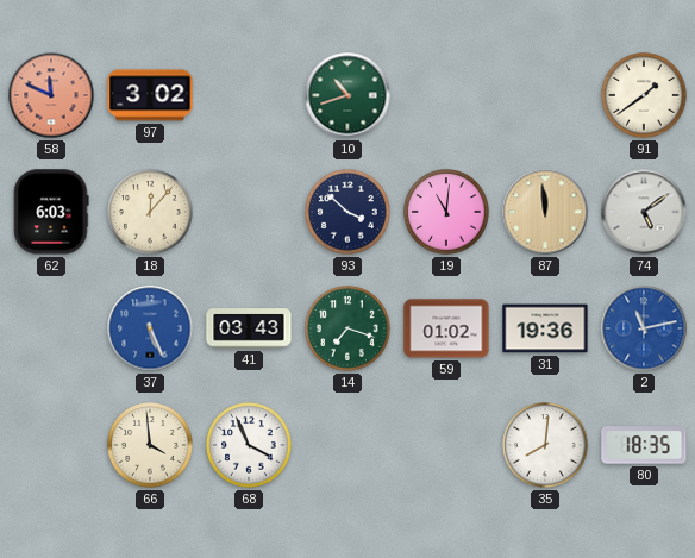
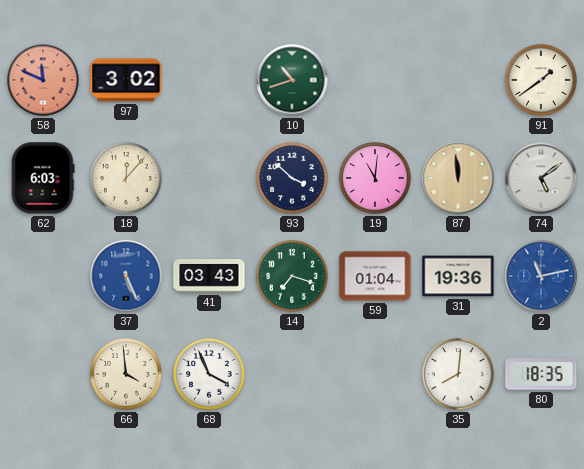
59: 01:02 -> 01:04 (375, 276)
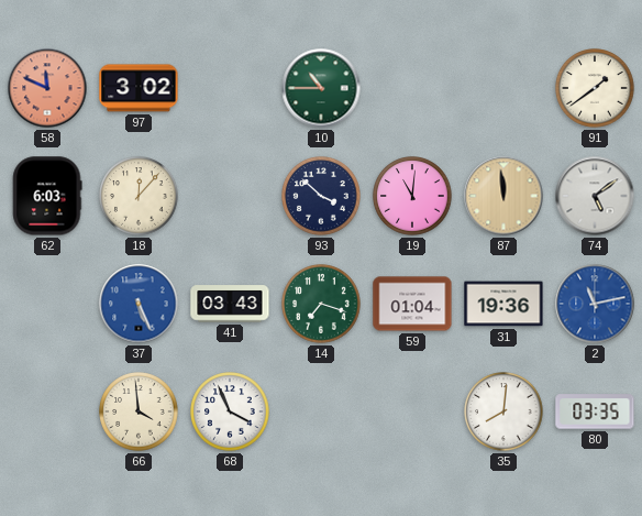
10: 10:42 -> 10:45 (321, 88)
80: 18:35 -> 03:35 (595, 411)
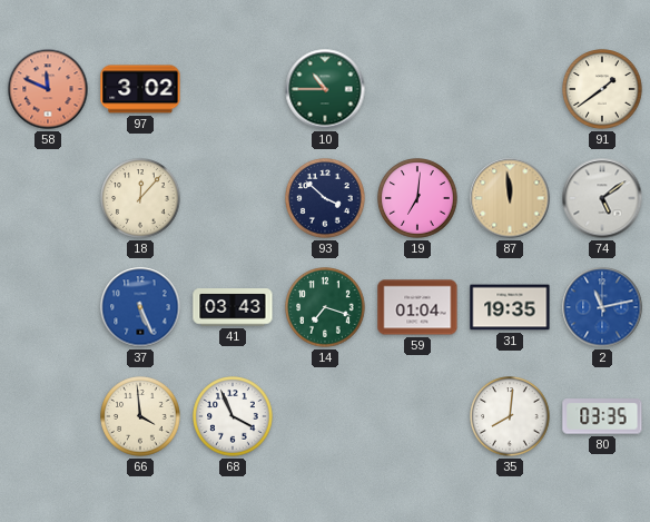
62: 6:03 -> none (47, 196)
19: 11:01 -> 7:01 (417, 198)
31: 19:36 -> 19:35 (510, 307)
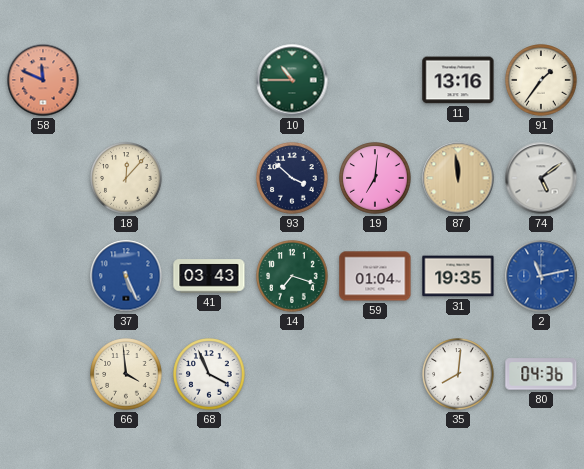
97: 3:02 -> none (140, 89)
11: none -> 13:16 (458, 80)
91: 1:39 -> 1:36 (541, 80)
80: 03:35 -> 04:36 (541, 374)
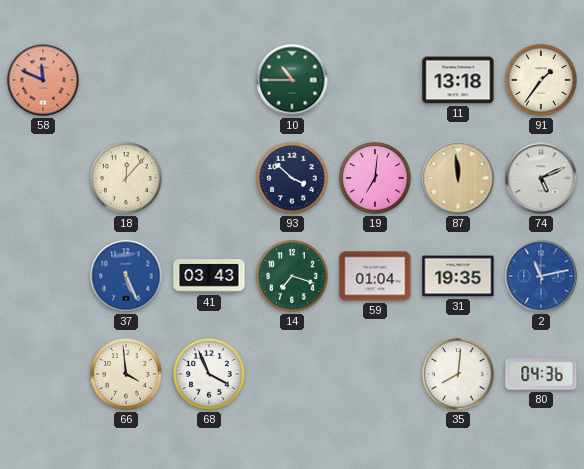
11: 13:16 -> 13:18 (458, 80)
74: 5:09 -> 5:11 (541, 178)
